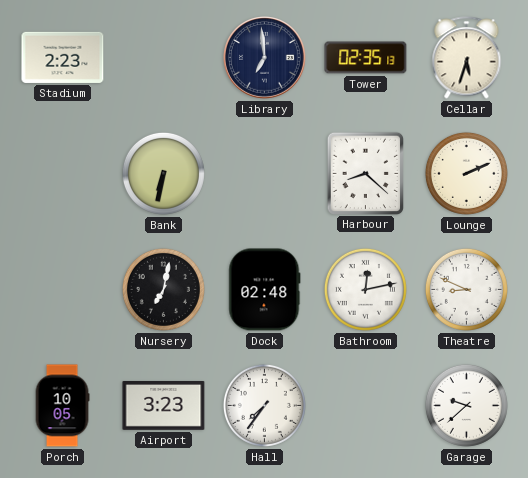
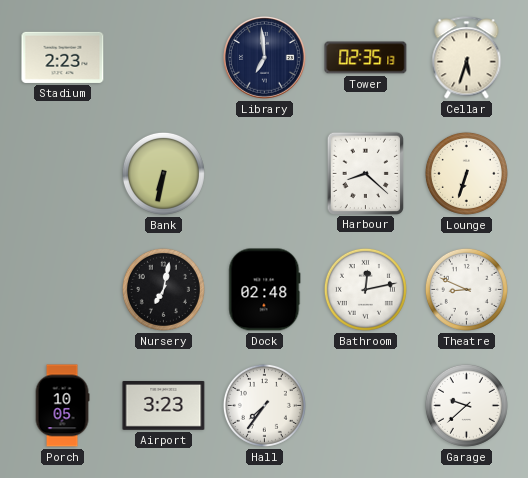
Lounge: 2:11 -> 6:33 (466, 173)
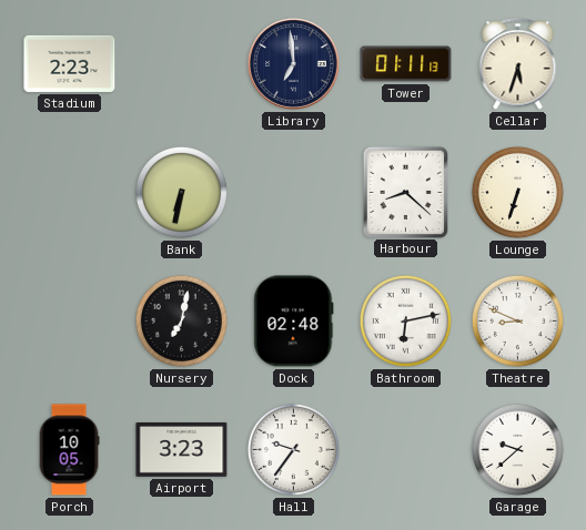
Tower: 02:35 -> 01:11 (406, 64)
Bathroom: 12:13 -> 6:13 (405, 320)
Hall: 7:36 -> 9:36 (293, 449)
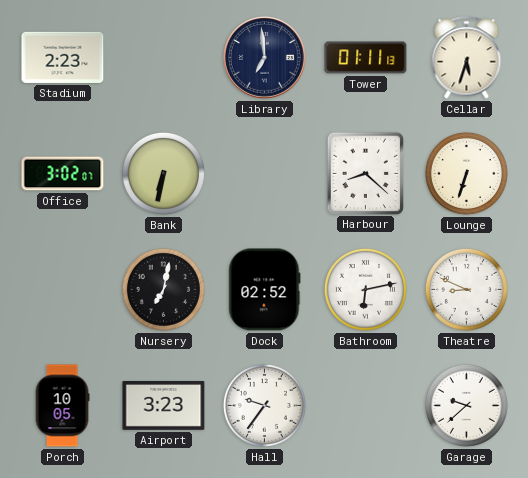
Office: none -> 3:02 (63, 174)
Dock: 02:48 -> 02:52 (265, 290)
